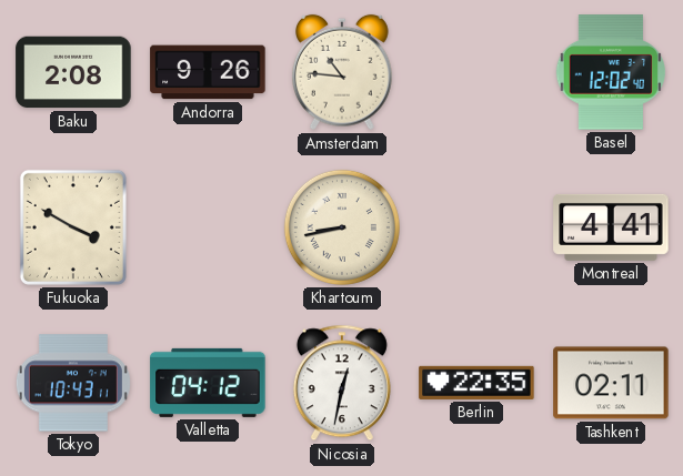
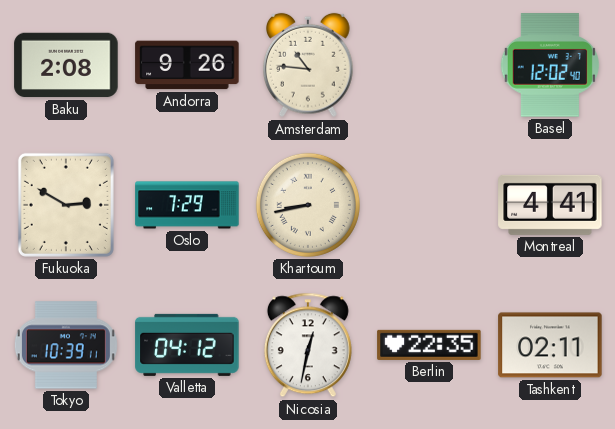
Fukuoka: 3:50 -> 2:50 (66, 205)
Oslo: none -> 7:29 (187, 205)
Tokyo: 10:43 -> 10:39 (66, 345)
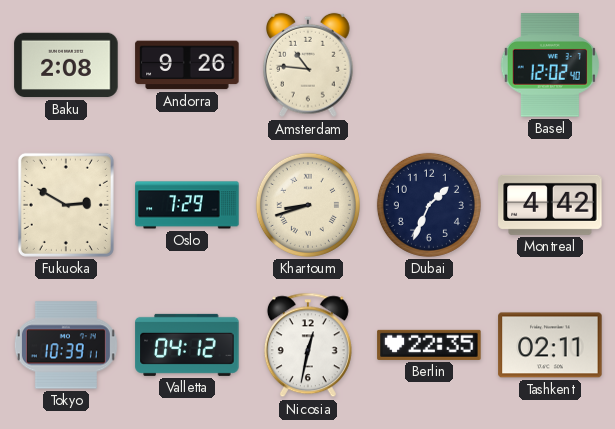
Khartoum: 8:43 -> 8:42 (308, 205)
Dubai: none -> 1:34 (429, 205)
Montreal: 4:41 -> 4:42 (550, 205)
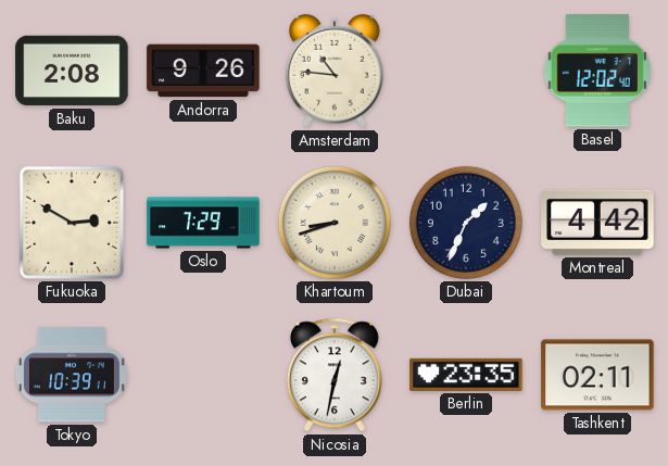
Valletta: 04:12 -> none (187, 345)
Berlin: 22:35 -> 23:35 (466, 375)
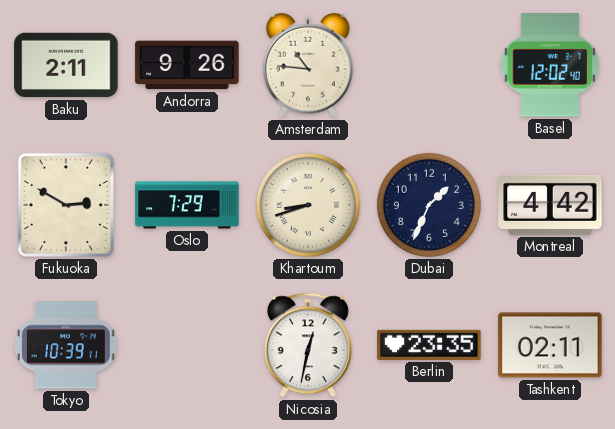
Baku: 2:08 -> 2:11 (66, 65)
